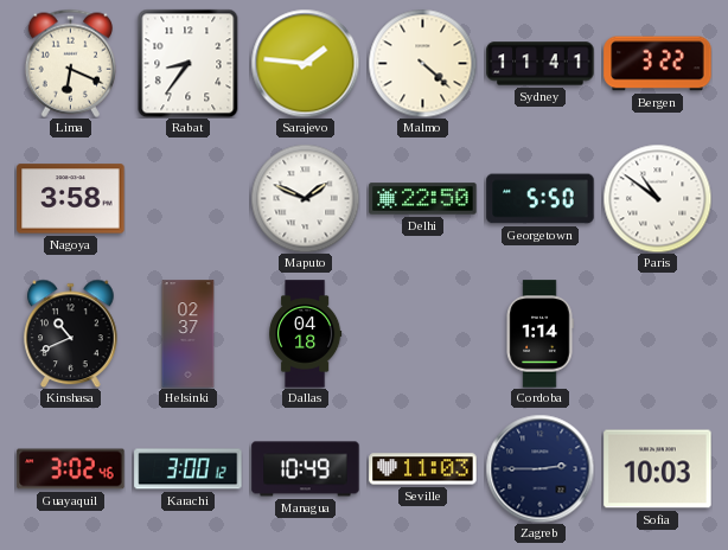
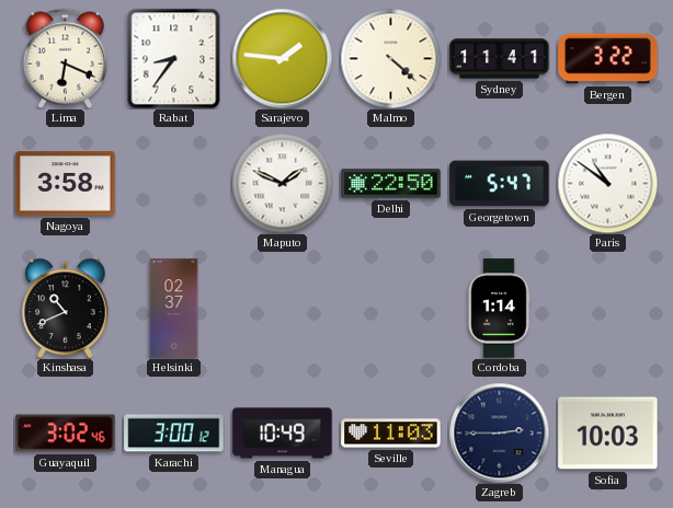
Georgetown: 5:50 -> 5:47 (500, 184)
Dallas: 04:18 -> none (306, 334)
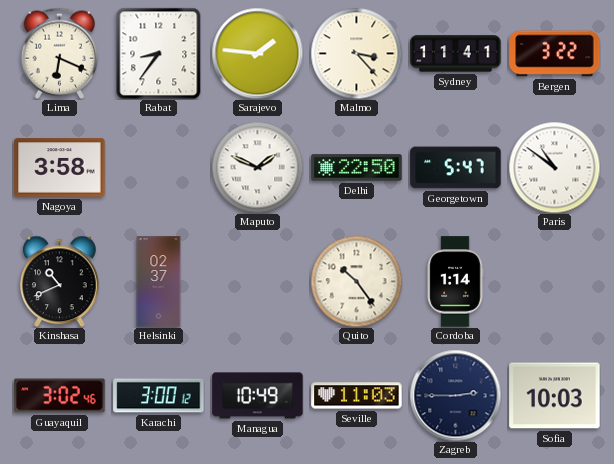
Malmo: 4:22 -> 3:23 (356, 53)
Quito: none -> 10:24 (356, 281)
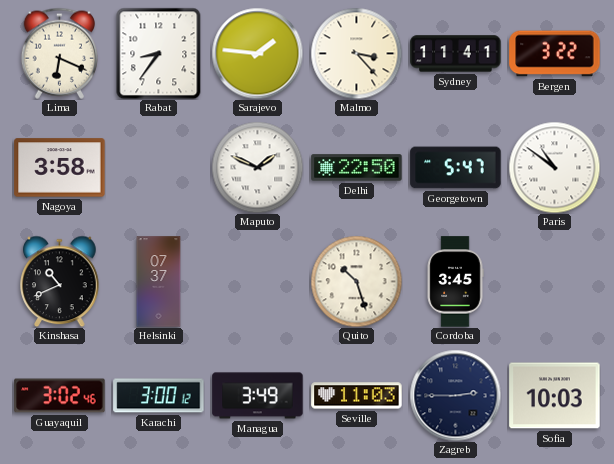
Helsinki: 02:37 -> 07:37 (159, 282)
Quito: 10:24 -> 10:27 (356, 281)
Cordoba: 1:14 -> 3:45 (455, 282)
Managua: 10:49 -> 3:49 (258, 396)
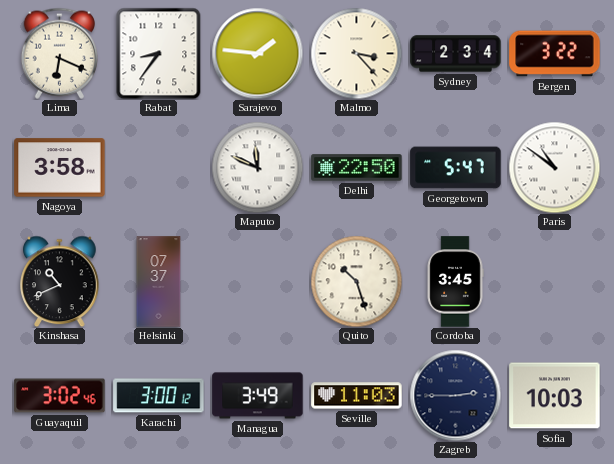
Sydney: 11:41 -> 2:34 (456, 54)
Maputo: 1:49 -> 11:49 (257, 167)
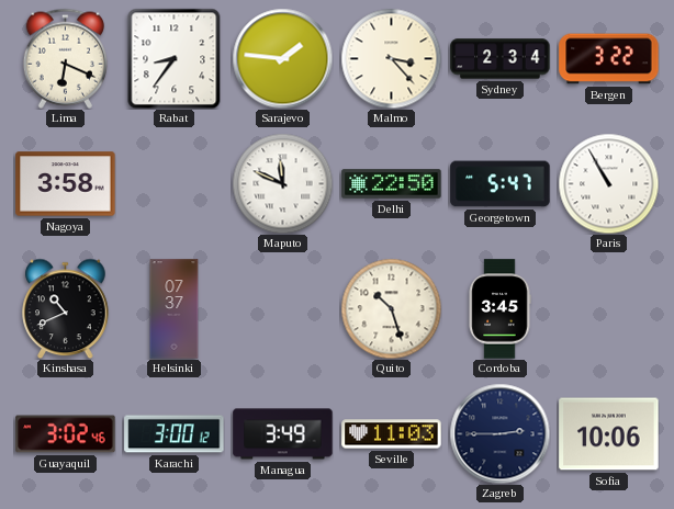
Paris: 10:51 -> 10:55 (608, 183)
Sofia: 10:03 -> 10:06 (609, 434)
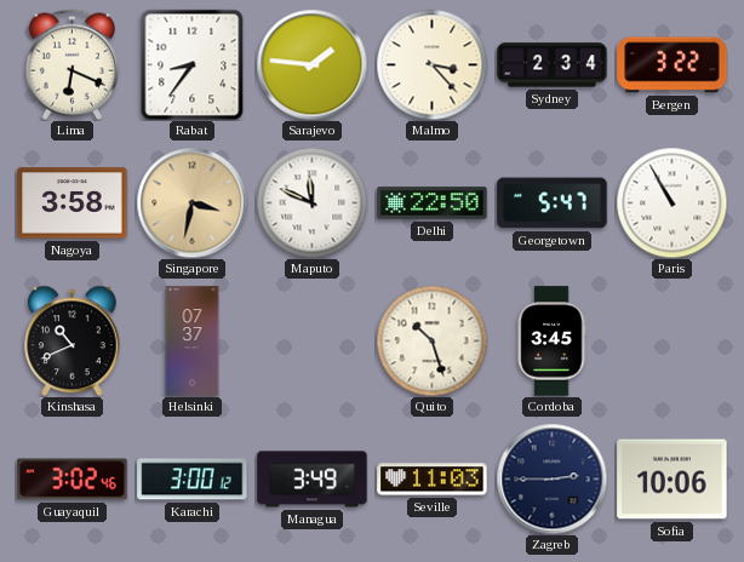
Singapore: none -> 3:32 (191, 202)
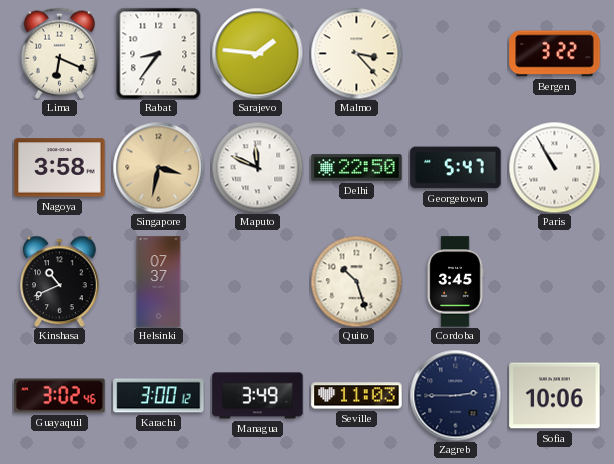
Sydney: 2:34 -> none (553, 65)
